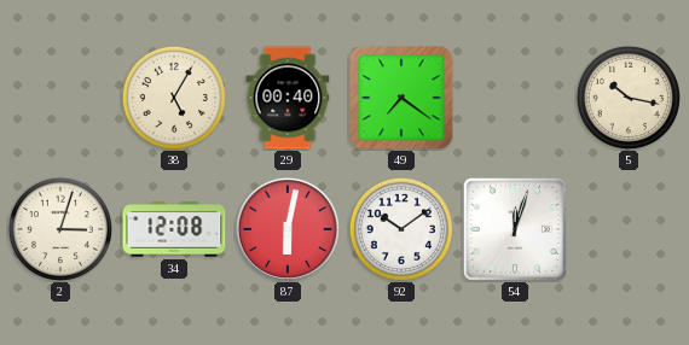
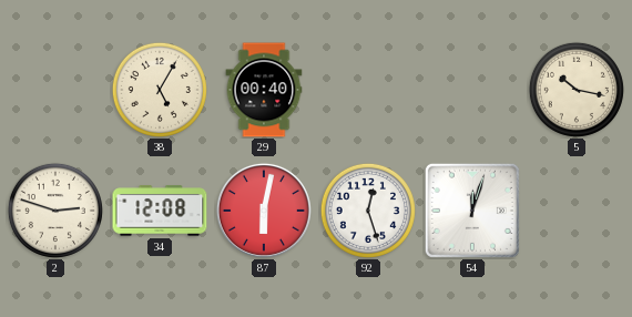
49: 7:21 -> none (401, 98)
2: 3:03 -> 2:48 (55, 211)
92: 10:09 -> 12:27 (368, 211)
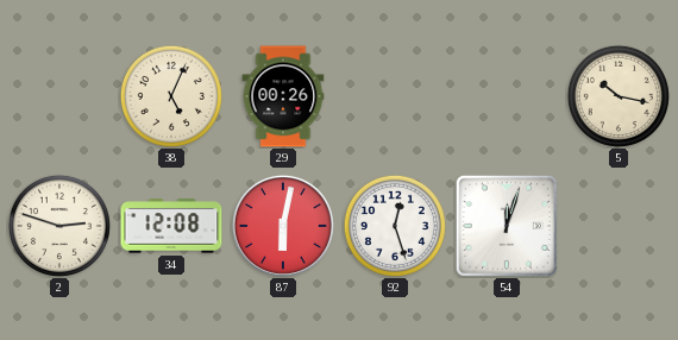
38: 5:05 -> 5:04 (171, 96)
29: 00:40 -> 00:26 (283, 96)
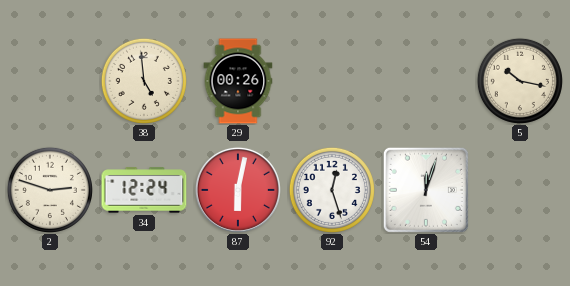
38: 5:04 -> 4:59 (144, 81)
34: 12:08 -> 12:24 (144, 190)
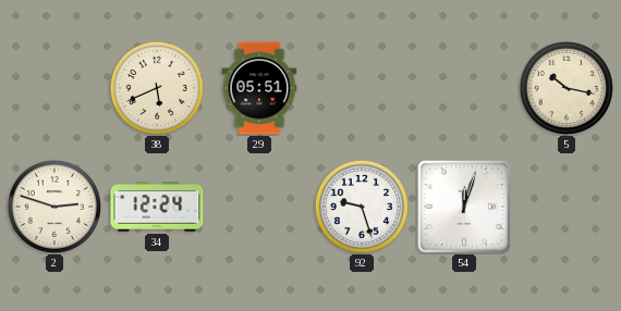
38: 4:59 -> 5:41 (157, 88)
29: 00:26 -> 05:51 (259, 88)
87: 6:02 -> none (238, 190)
92: 12:27 -> 9:27 (362, 207)
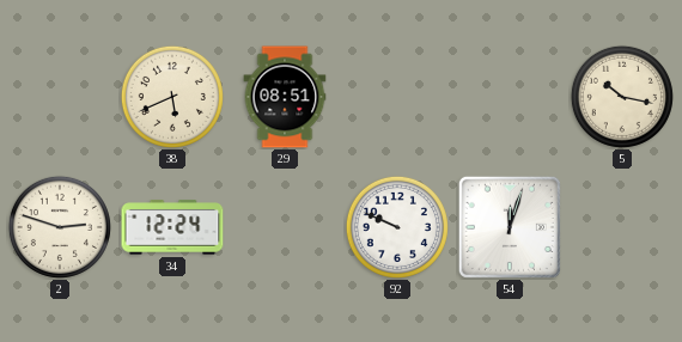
29: 05:51 -> 08:51 (285, 97)
92: 9:27 -> 9:49 (397, 227)
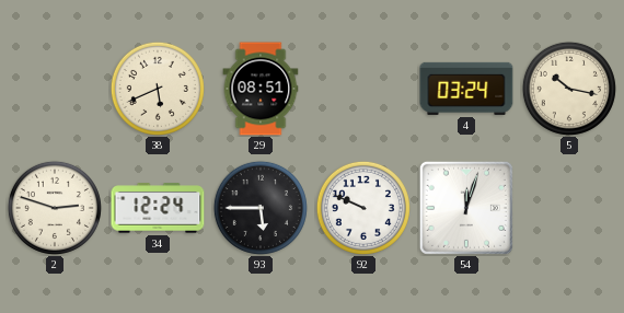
4: none -> 03:24 (466, 89)
93: none -> 5:45 (261, 208)
